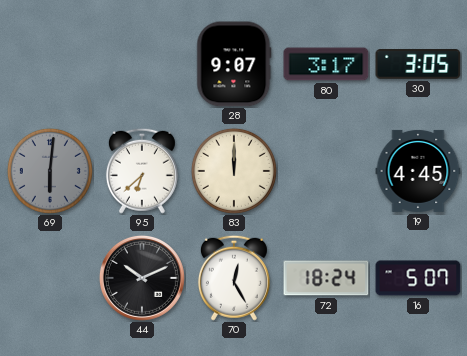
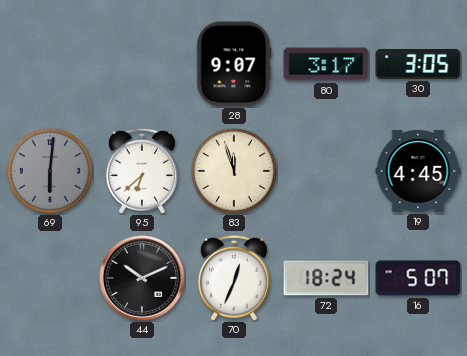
83: 12:00 -> 11:57 (234, 171)
70: 12:25 -> 12:34 (234, 278)
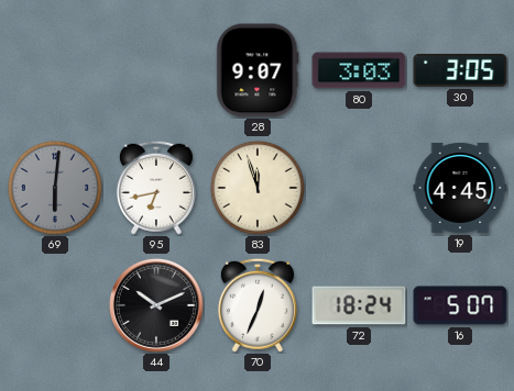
80: 3:17 -> 3:03 (359, 70)
95: 6:38 -> 6:43 (156, 188)
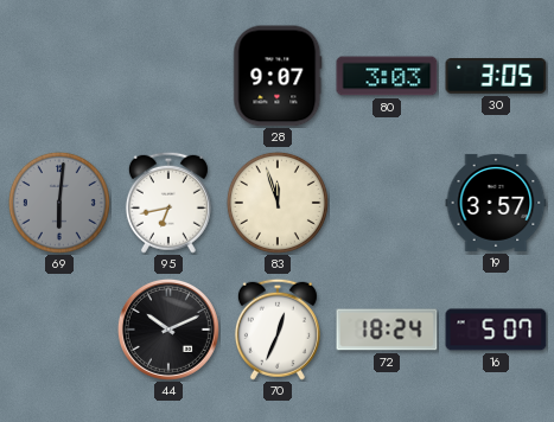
19: 4:45 -> 3:57 (496, 203)
